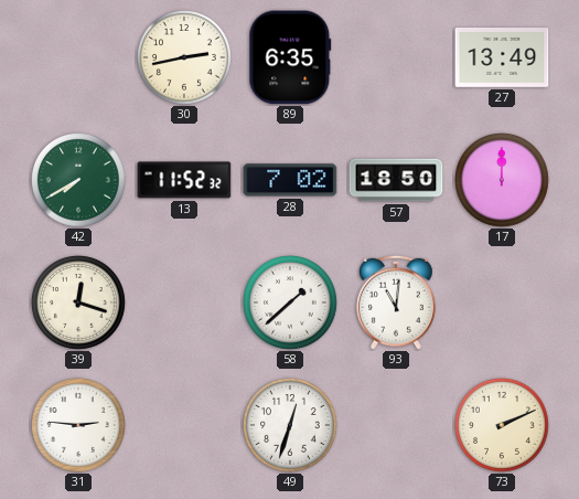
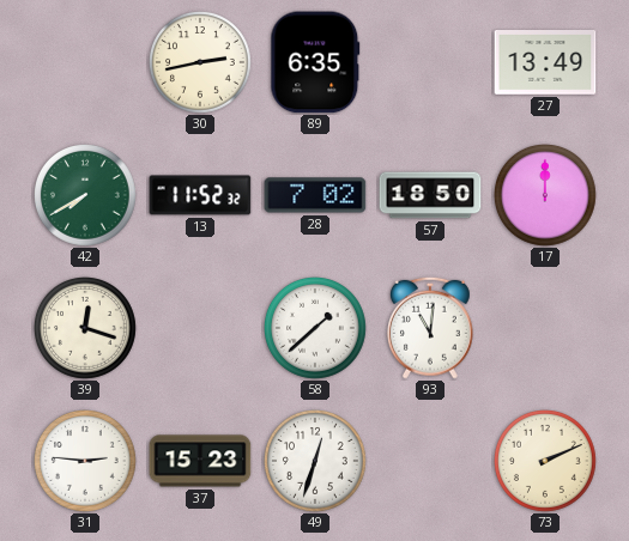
37: none -> 15:23 (200, 461)
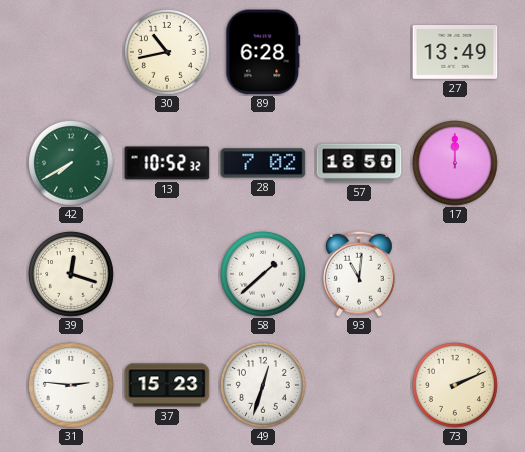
30: 2:43 -> 10:43 (168, 53)
89: 6:35 -> 6:28 (263, 52)
13: 11:52 -> 10:52 (167, 163)
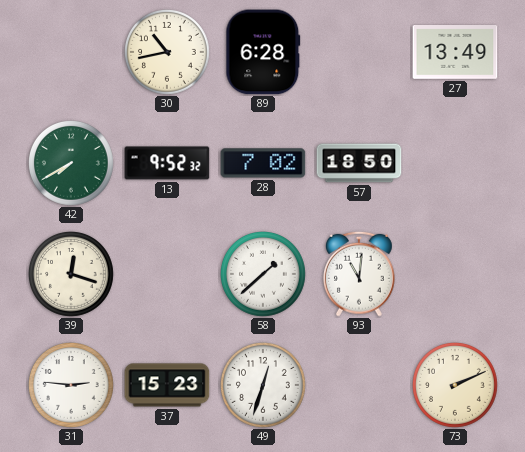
13: 10:52 -> 9:52 (167, 163)
17: 12:00 -> none (456, 164)
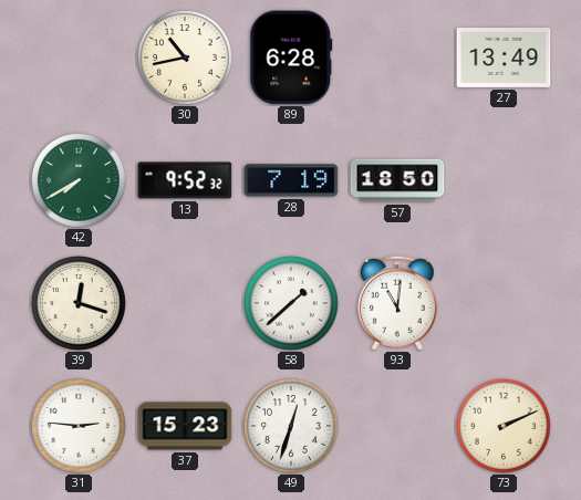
28: 7:02 -> 7:19 (291, 180)
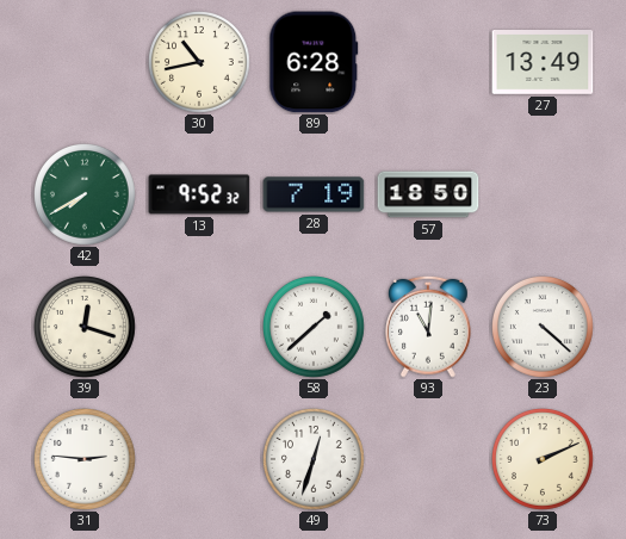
23: none -> 4:22 (544, 328)
37: 15:23 -> none (185, 426)
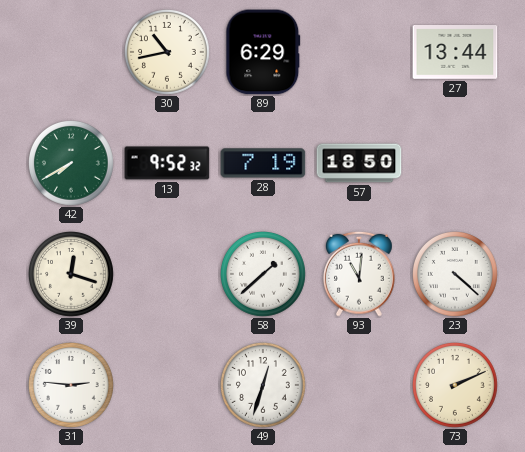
89: 6:28 -> 6:29 (263, 52)
27: 13:49 -> 13:44 (455, 53)
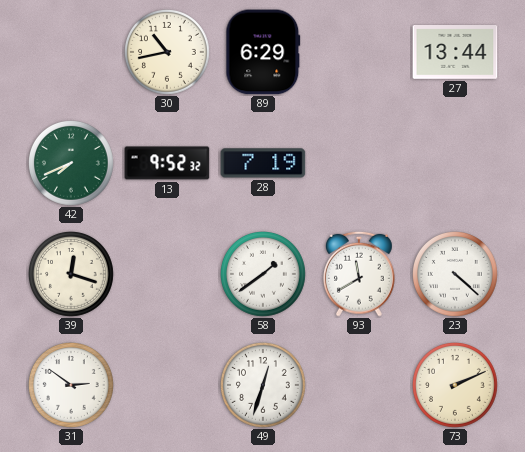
42: 7:40 -> 7:41 (72, 164)
57: 18:50 -> none (359, 163)
58: 1:38 -> 1:39 (264, 275)
93: 11:01 -> 11:40 (360, 274)
31: 2:46 -> 2:51 (72, 386)
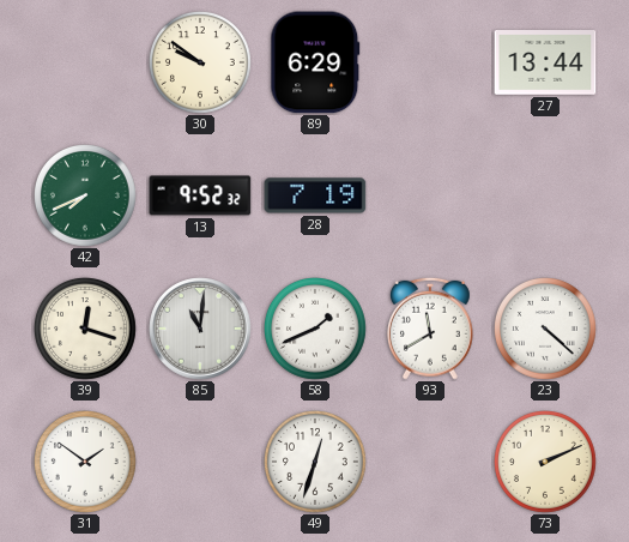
30: 10:43 -> 9:51 (201, 64)
85: none -> 11:01 (200, 329)
58: 1:39 -> 1:41 (316, 330)
31: 2:51 -> 1:51 (86, 463)
